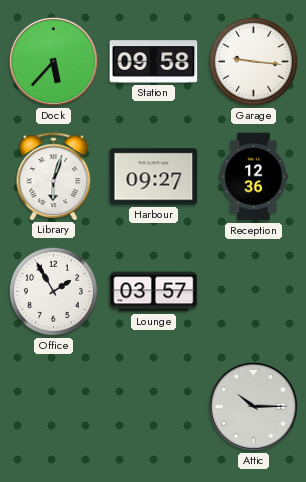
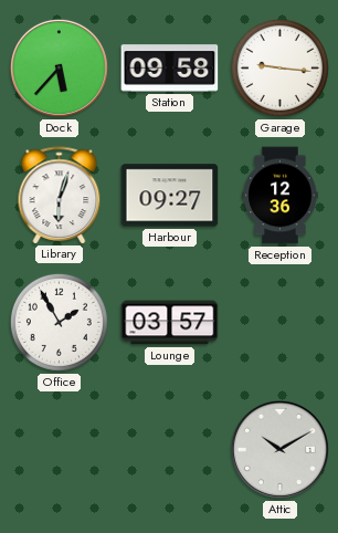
Attic: 10:15 -> 10:10 (279, 449)
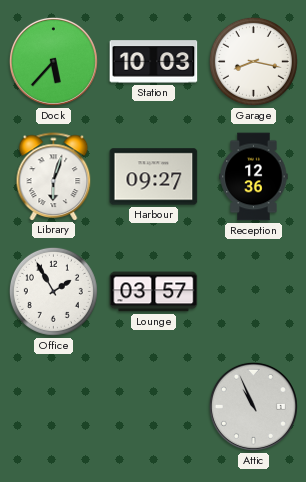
Station: 09:58 -> 10:03 (154, 62)
Garage: 9:16 -> 8:17 (253, 61)
Attic: 10:10 -> 10:56 (253, 406)
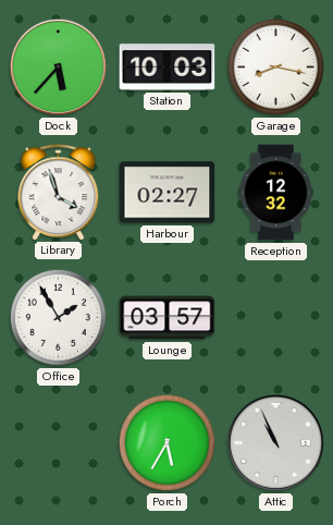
Library: 6:03 -> 3:57 (59, 192)
Harbour: 09:27 -> 02:27 (168, 193)
Reception: 12:36 -> 12:32 (276, 193)
Porch: none -> 5:35 (166, 442)
